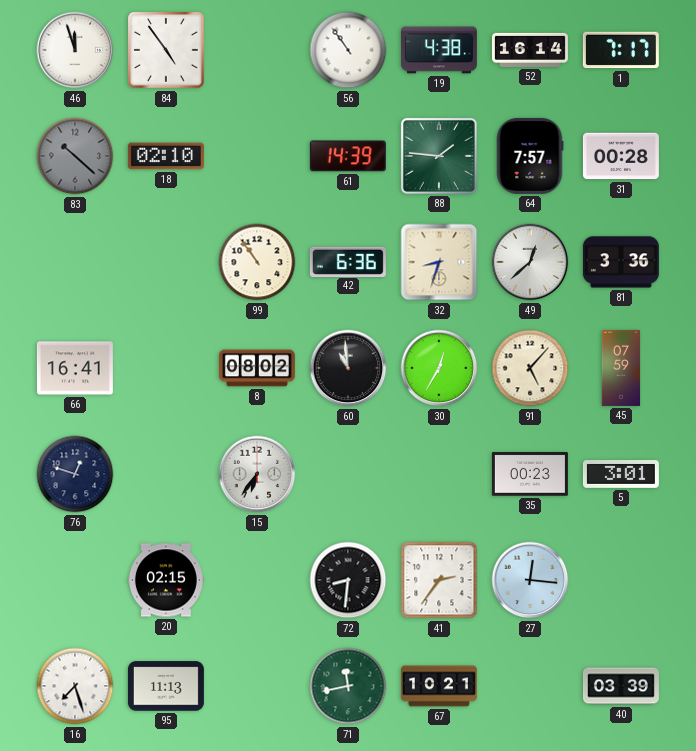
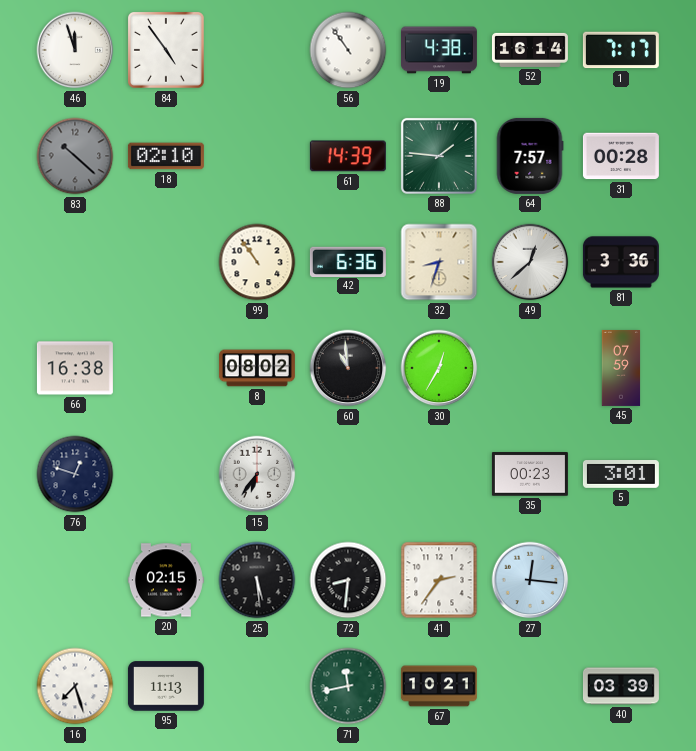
66: 16:41 -> 16:38 (75, 368)
91: 5:07 -> none (530, 368)
25: none -> 5:29 (257, 580)
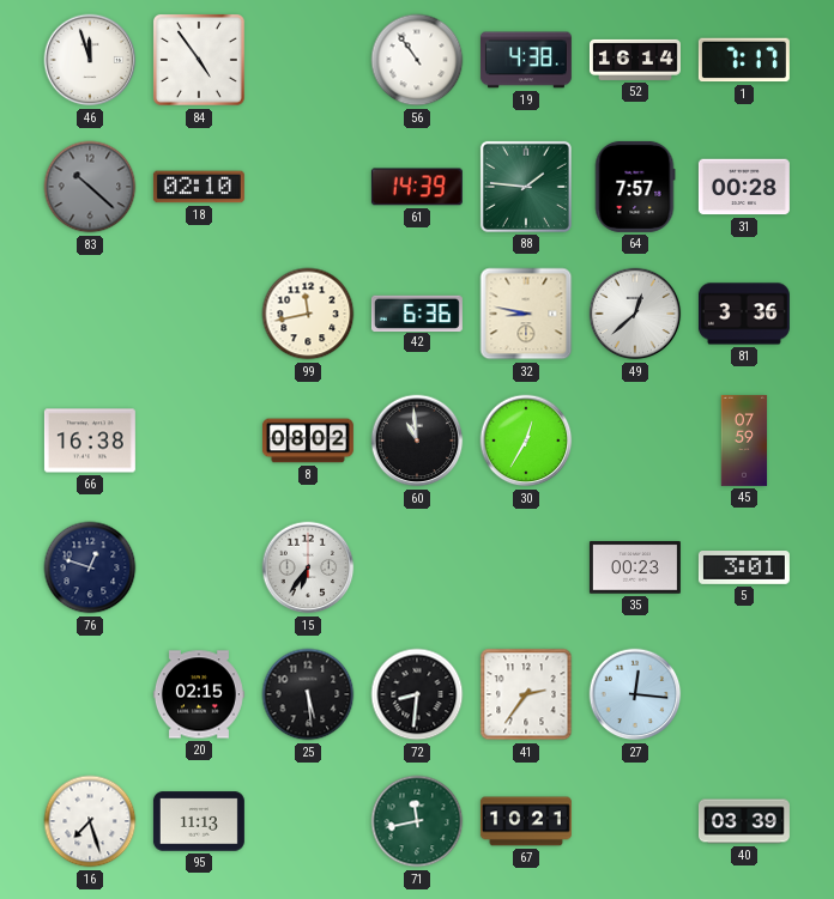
99: 10:54 -> 11:43 (308, 314)
32: 8:33 -> 8:47 (526, 314)
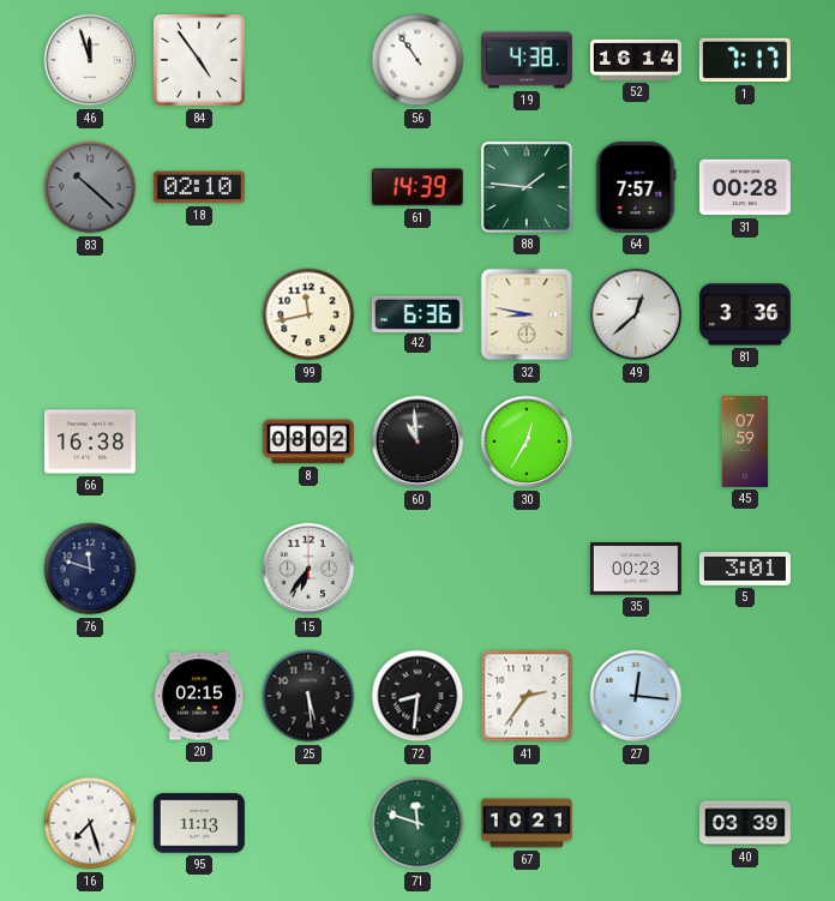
76: 12:48 -> 11:48 (90, 569)
71: 11:43 -> 11:48 (417, 823)
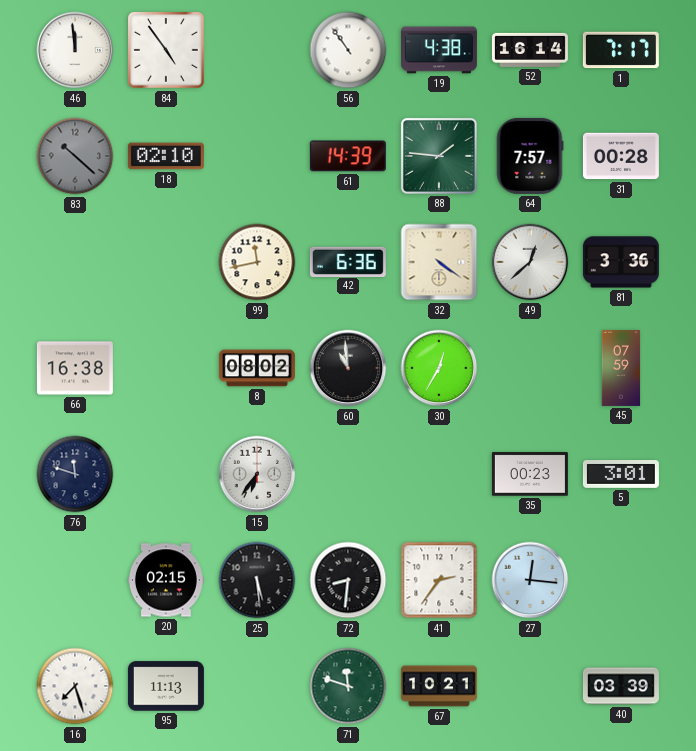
46: 11:57 -> 11:59 (75, 50)
32: 8:47 -> 4:21 (439, 262)
